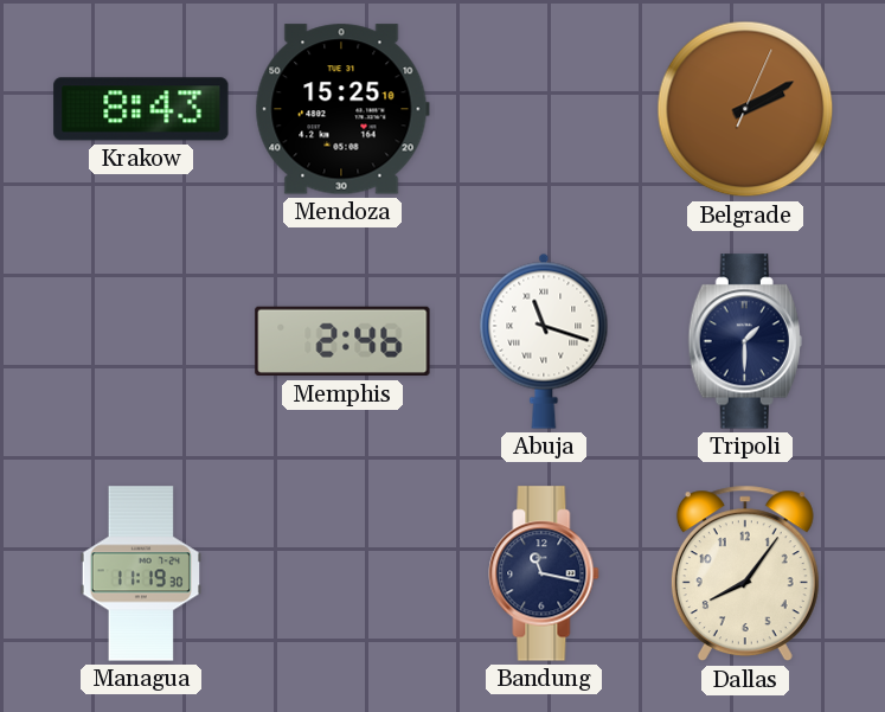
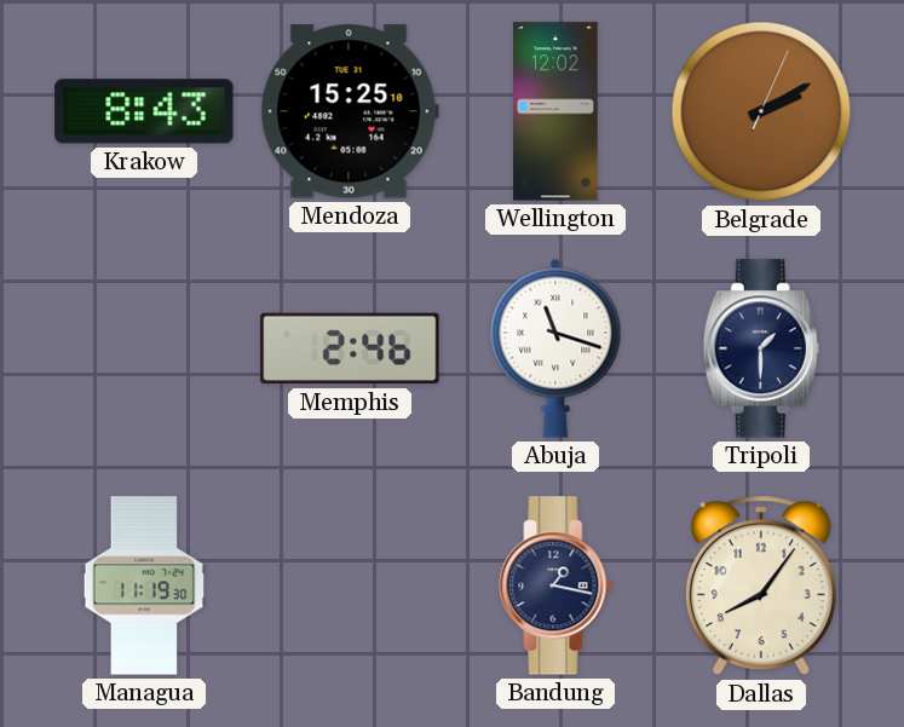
Wellington: none -> 12:02 (555, 111)
Bandung: 11:17 -> 1:17 (555, 585)
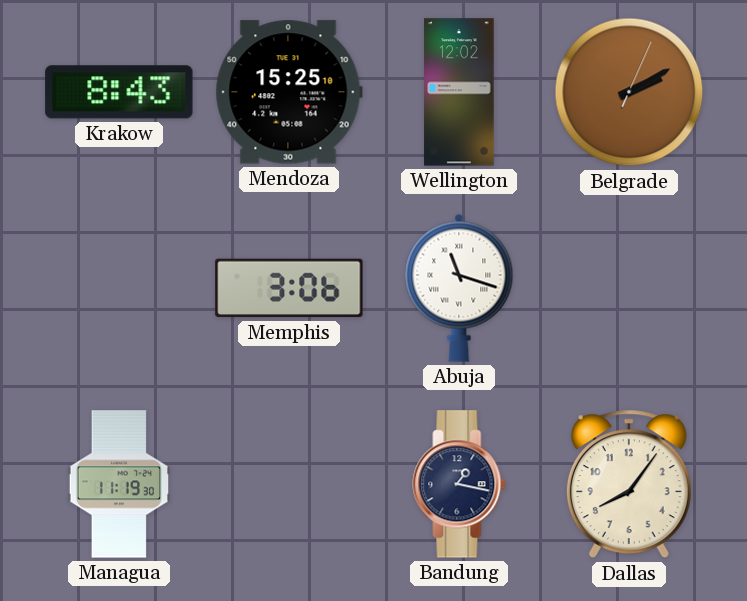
Memphis: 2:46 -> 3:06 (289, 288)
Tripoli: 1:30 -> none (761, 348)
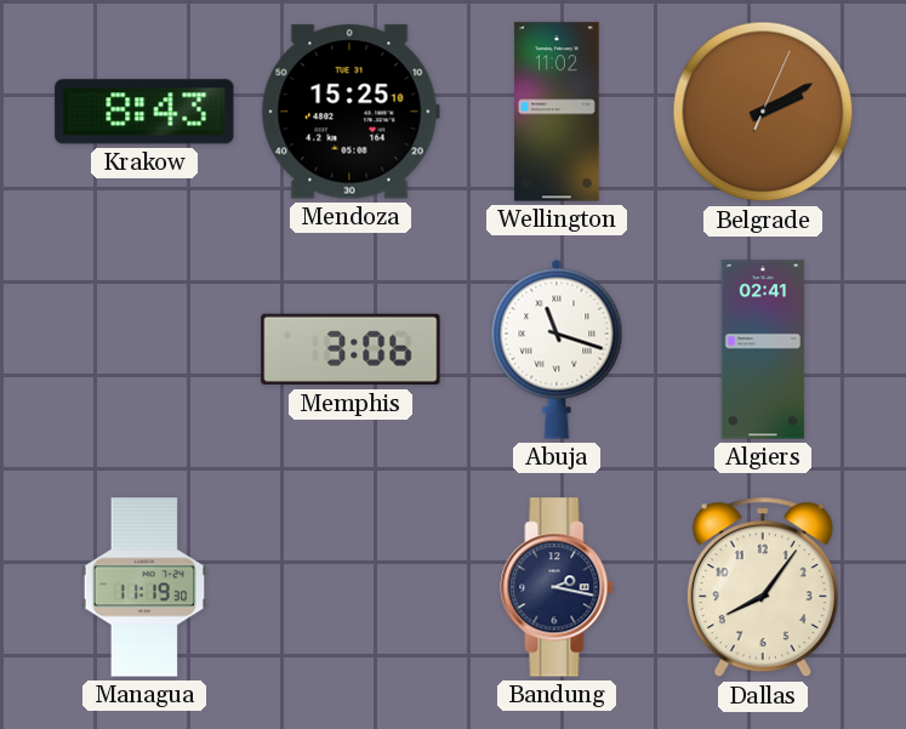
Wellington: 12:02 -> 11:02 (557, 112)
Algiers: none -> 02:41 (763, 349)
Bandung: 1:17 -> 2:17 (557, 587)
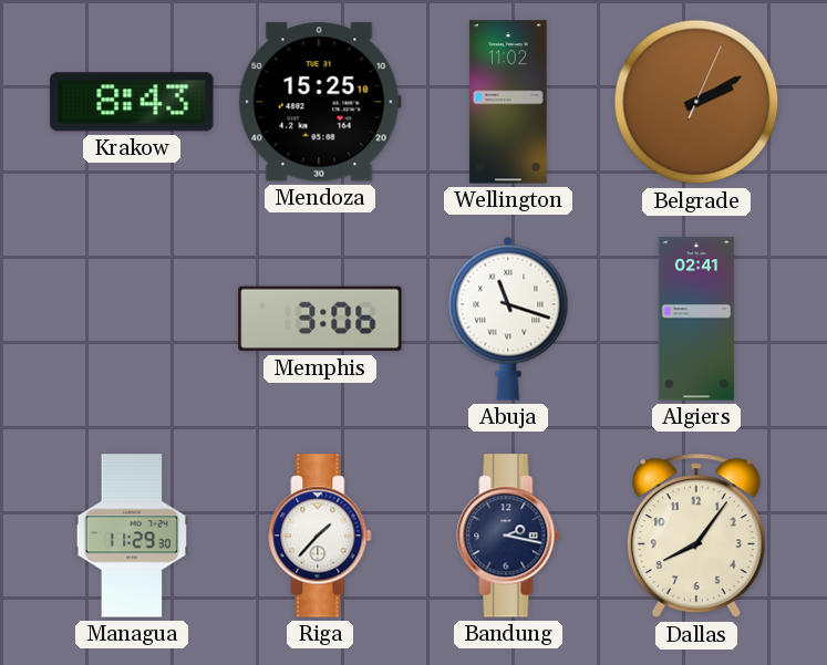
Managua: 11:19 -> 11:29 (131, 536)
Riga: none -> 1:37 (320, 536)
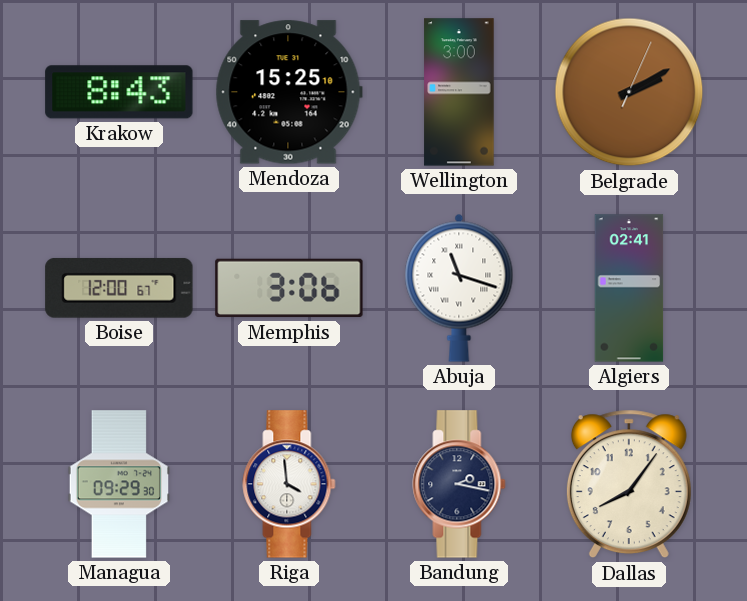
Wellington: 11:02 -> 3:00 (459, 92)
Boise: none -> 12:00 (119, 288)
Managua: 11:29 -> 09:29 (118, 484)
Riga: 1:37 -> 3:59 (289, 484)
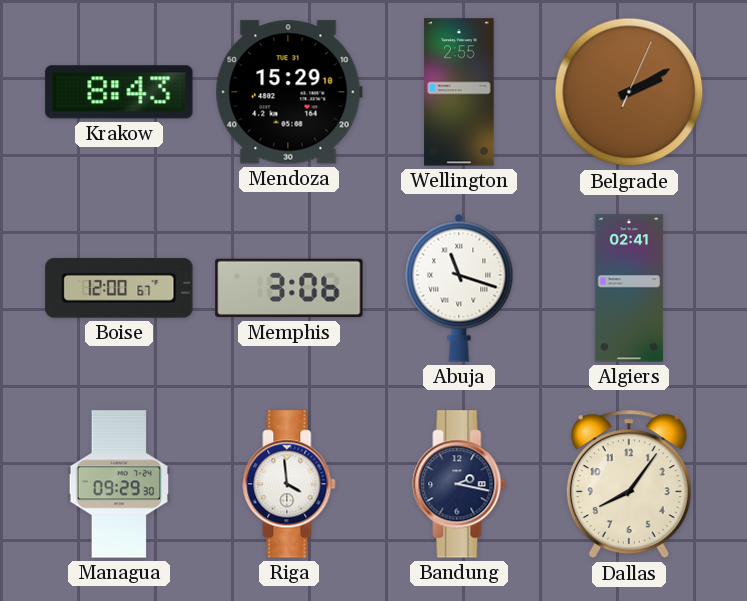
Mendoza: 15:25 -> 15:29 (289, 92)
Wellington: 3:00 -> 2:55 (459, 92)
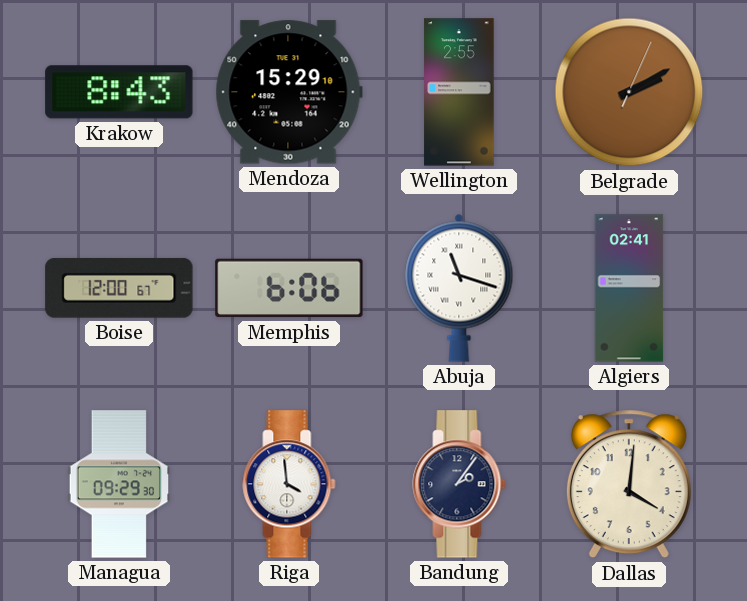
Memphis: 3:06 -> 6:06 (289, 288)
Bandung: 2:17 -> 2:06 (459, 484)
Dallas: 8:06 -> 4:01 (629, 484)
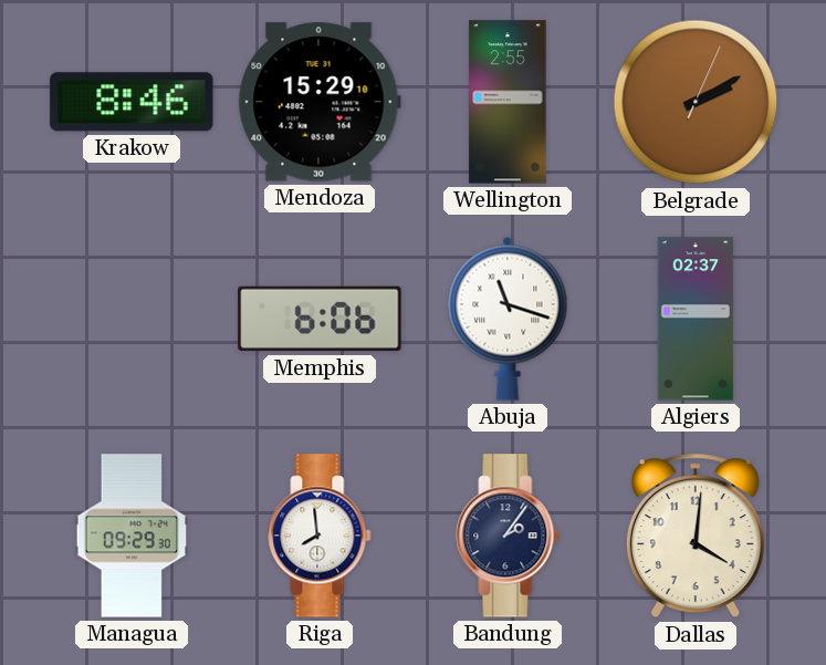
Krakow: 8:43 -> 8:46 (132, 102)
Boise: 12:00 -> none (119, 288)
Algiers: 02:41 -> 02:37 (696, 319)
Riga: 3:59 -> 7:59 (320, 536)
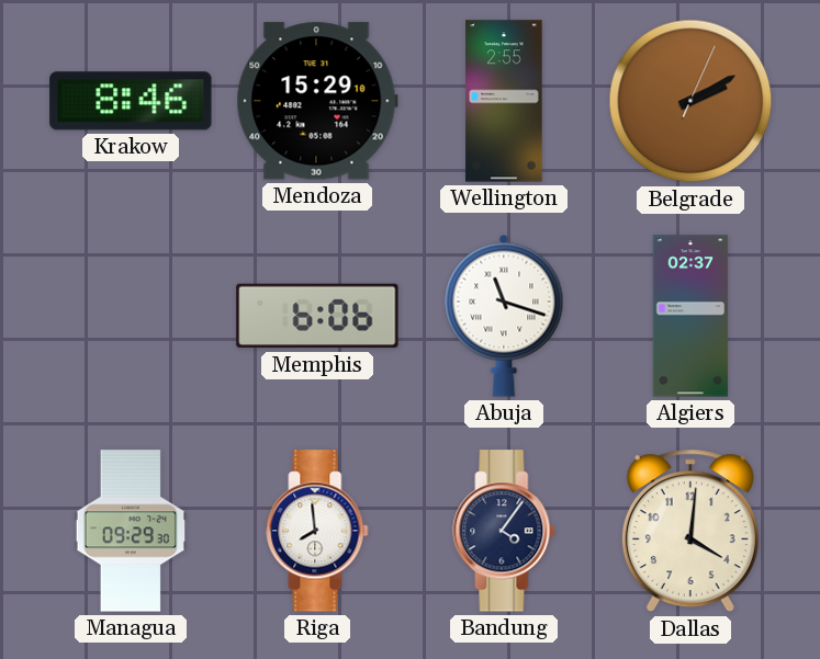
Bandung: 2:06 -> 4:06 (504, 531)
